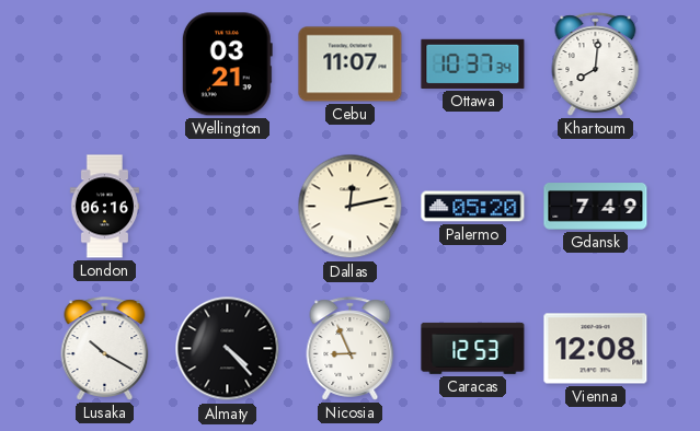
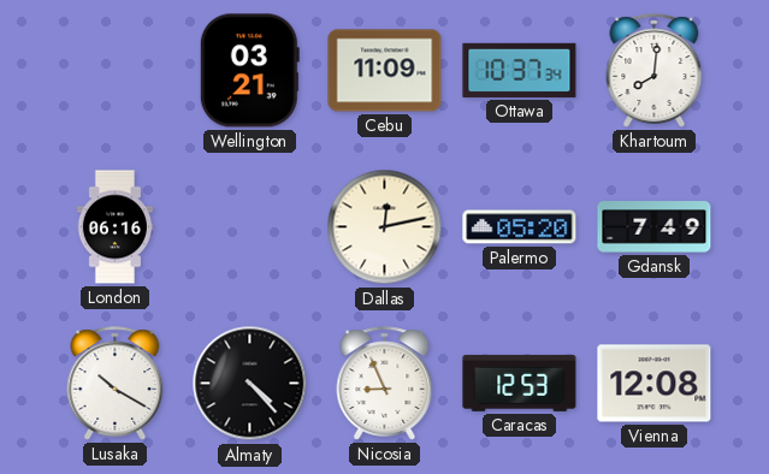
Cebu: 11:07 -> 11:09 (385, 71)
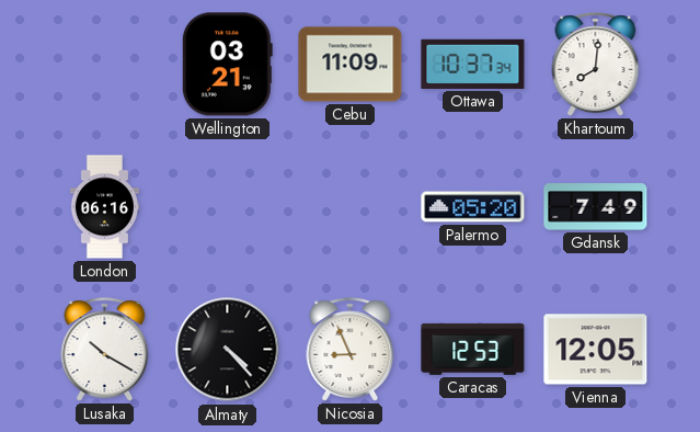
Dallas: 12:13 -> none (385, 227)
Vienna: 12:08 -> 12:05 (596, 350)
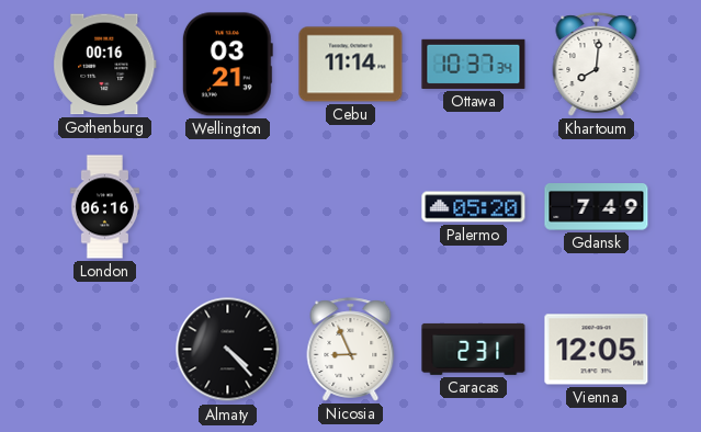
Gothenburg: none -> 00:16 (105, 65)
Cebu: 11:09 -> 11:14 (351, 65)
Lusaka: 10:20 -> none (105, 350)
Caracas: 12:53 -> 2:31 (474, 349)
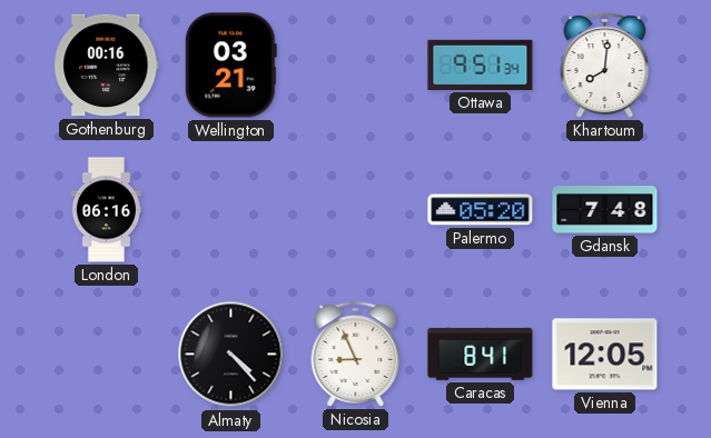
Cebu: 11:14 -> none (351, 65)
Ottawa: 10:37 -> 9:51 (481, 64)
Gdansk: 7:49 -> 7:48 (605, 210)
Caracas: 2:31 -> 8:41 (481, 354)
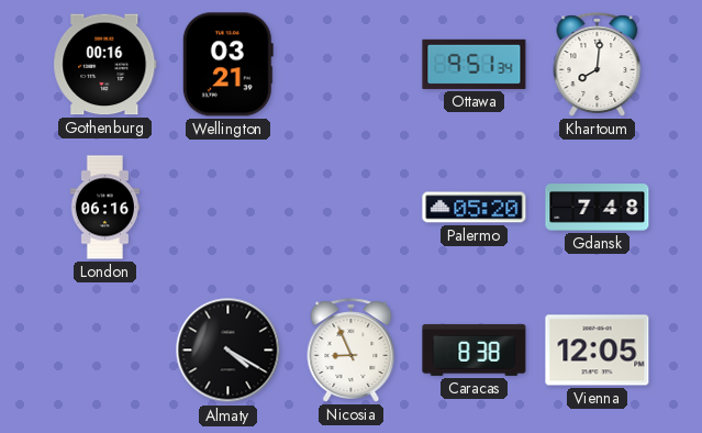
Almaty: 4:23 -> 4:20 (229, 351)
Caracas: 8:41 -> 8:38 (475, 349)
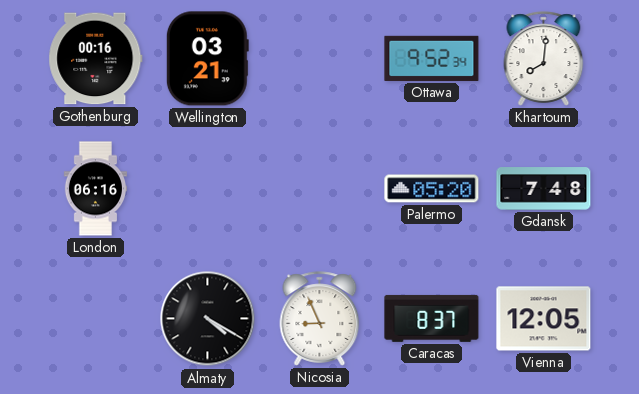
Ottawa: 9:51 -> 9:52 (432, 58)
Caracas: 8:38 -> 8:37 (432, 318)
